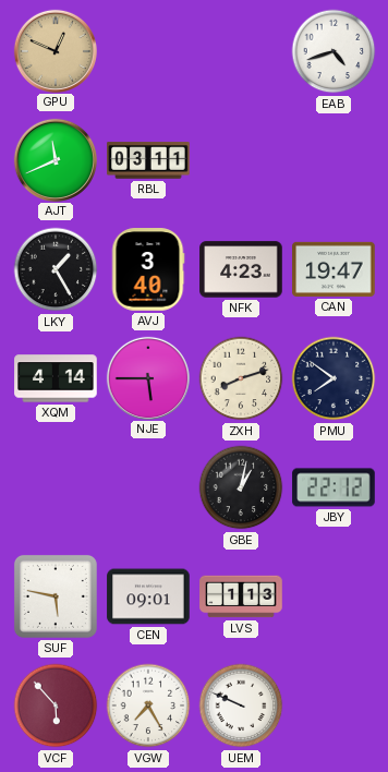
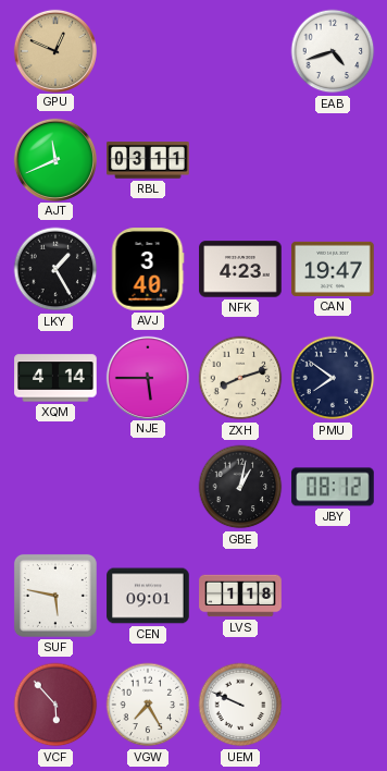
JBY: 22:12 -> 08:12 (333, 487)
LVS: 1:13 -> 1:18 (240, 596)
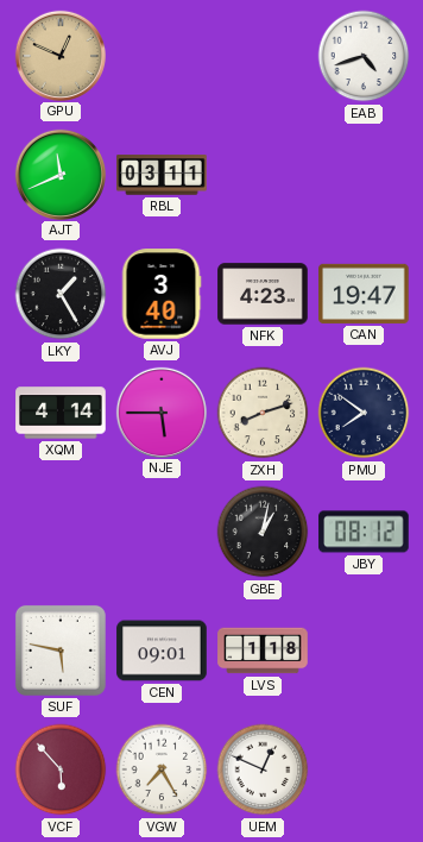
UEM: 9:49 -> 12:49 (263, 769)
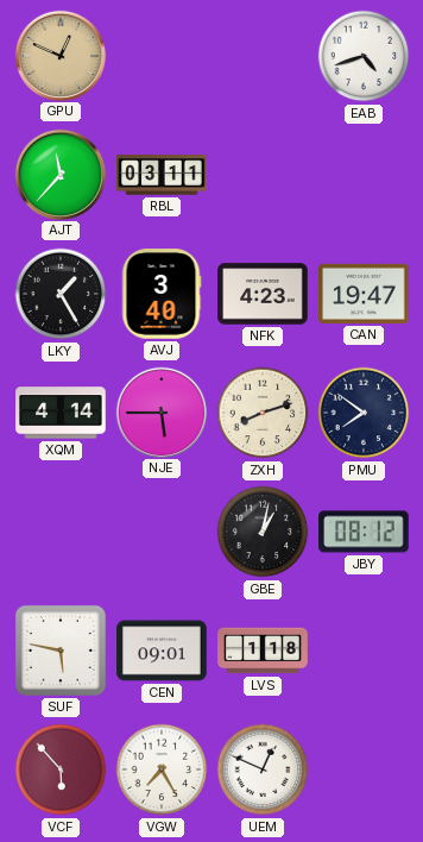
AJT: 11:41 -> 11:37 (59, 174)
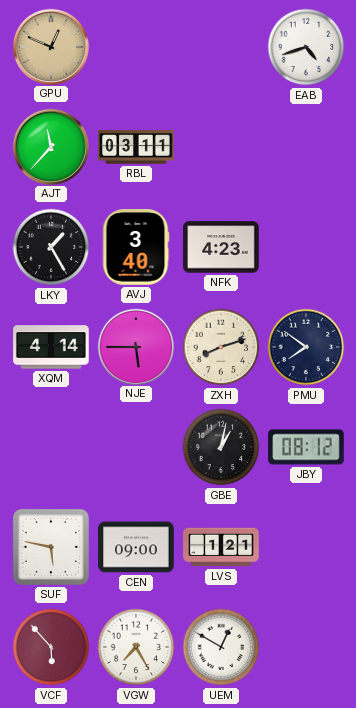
CAN: 19:47 -> none (364, 294)
CEN: 09:01 -> 09:00 (136, 547)
LVS: 1:18 -> 1:21 (221, 547)
UEM: 12:49 -> 12:50 (221, 647)
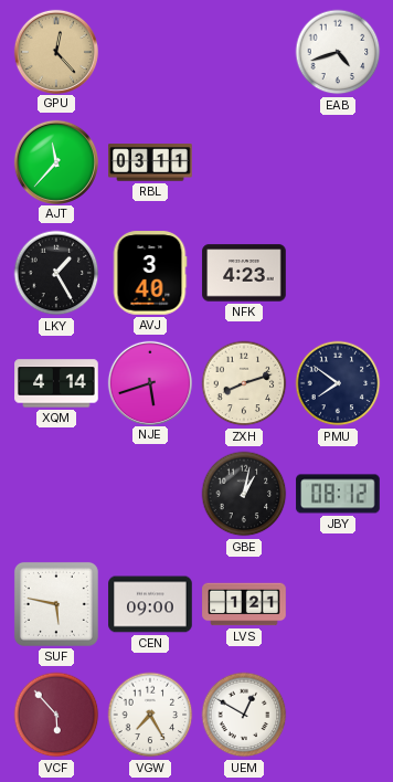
GPU: 12:49 -> 12:23 (55, 51)
NJE: 5:45 -> 5:42 (149, 382)
